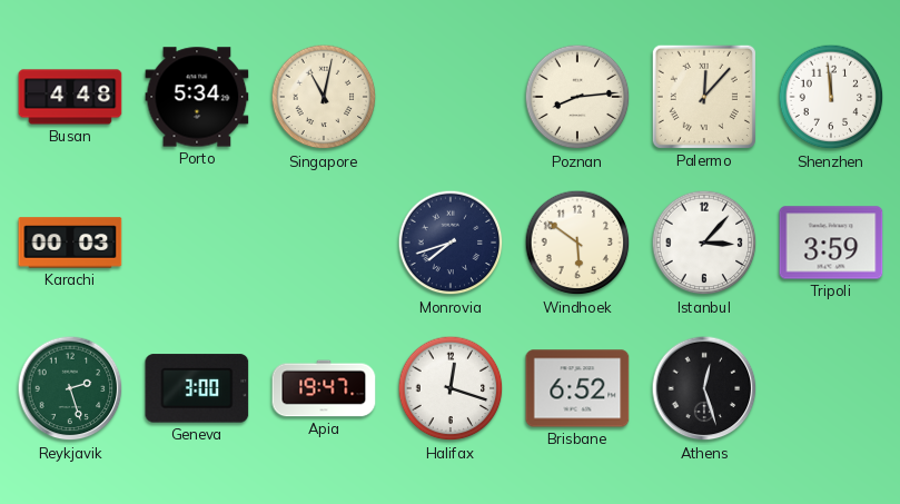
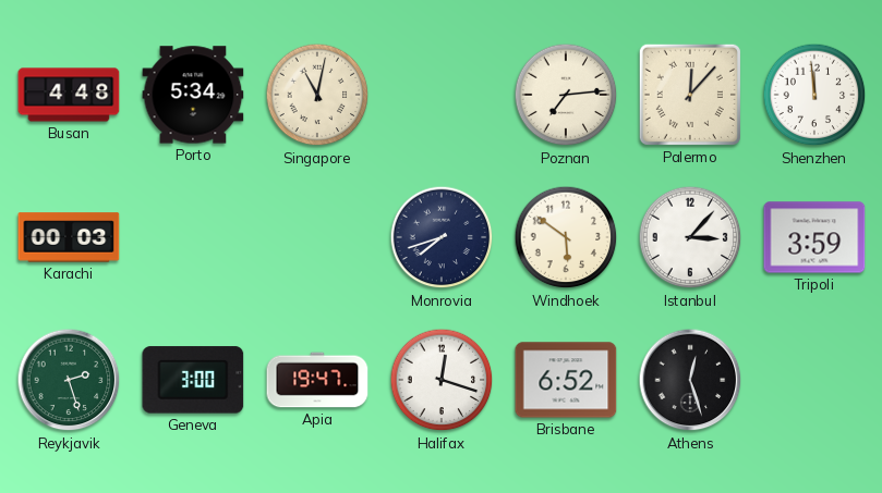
Poznan: 8:14 -> 7:14 (566, 95)
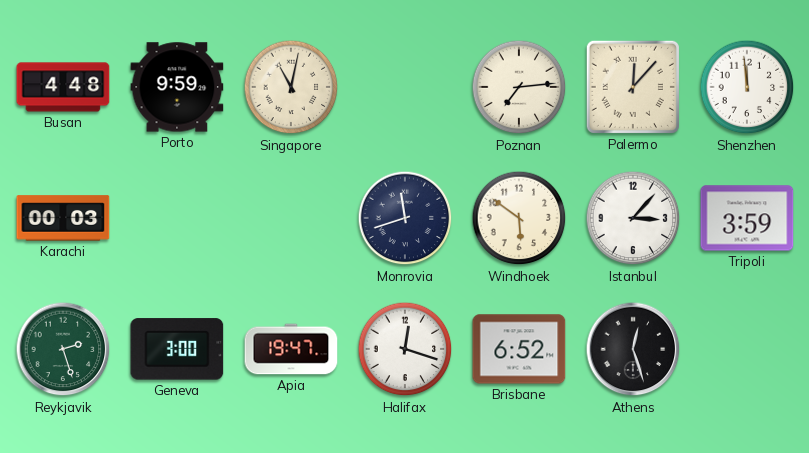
Porto: 5:34 -> 9:59 (177, 87)
Monrovia: 7:42 -> 11:42 (405, 218)
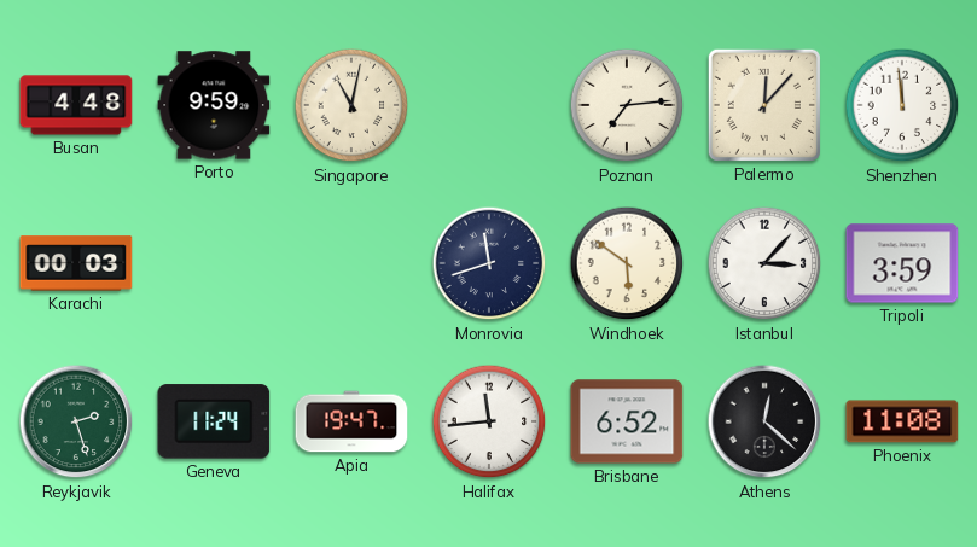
Geneva: 3:00 -> 11:24 (214, 421)
Halifax: 12:18 -> 11:44 (489, 421)
Athens: 12:27 -> 12:22 (764, 421)
Phoenix: none -> 11:08 (902, 421)
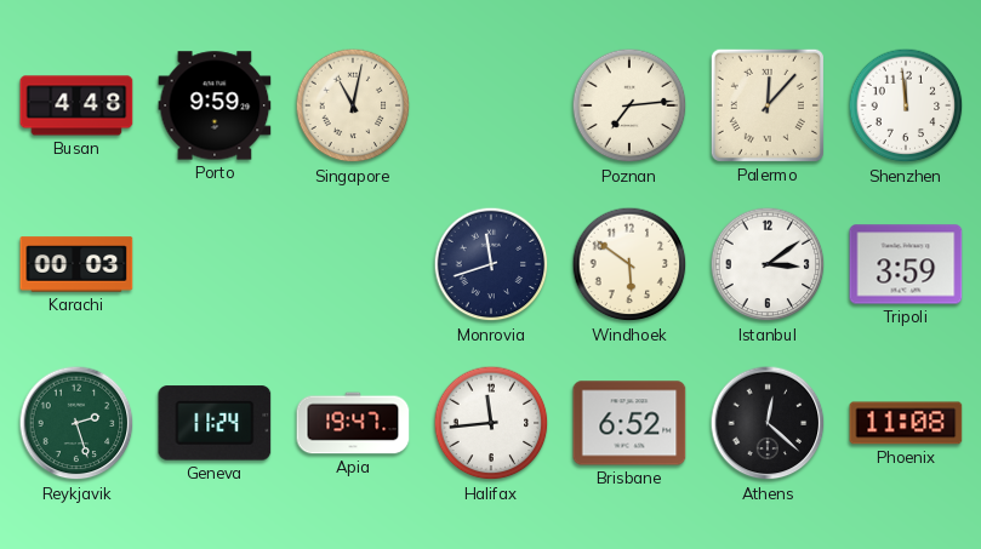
Istanbul: 3:07 -> 3:09 (768, 264)
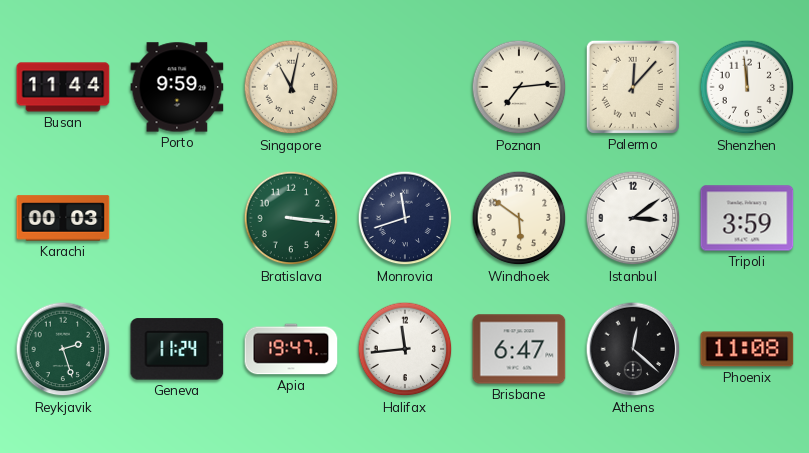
Busan: 4:48 -> 11:44 (63, 87)
Bratislava: none -> 3:16 (291, 218)
Brisbane: 6:52 -> 6:47 (519, 349)
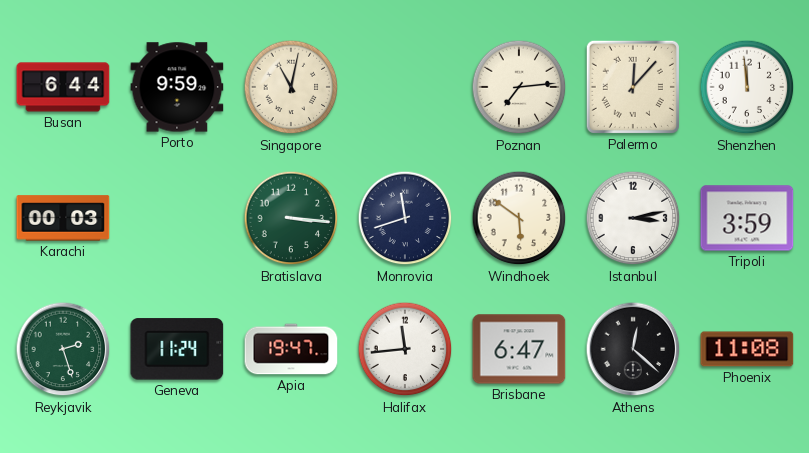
Busan: 11:44 -> 6:44 (63, 87)
Istanbul: 3:09 -> 3:13 (633, 218)
